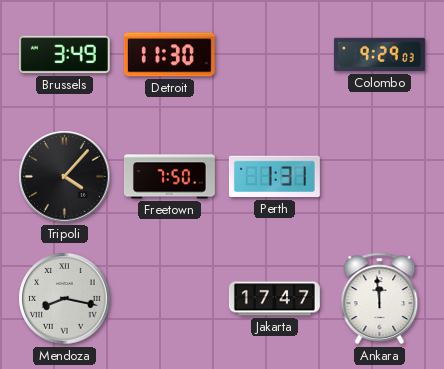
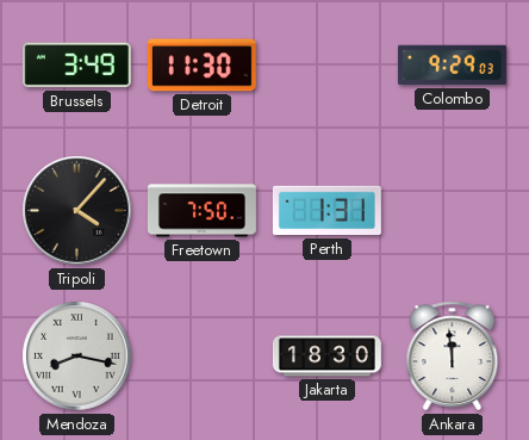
Jakarta: 17:47 -> 18:30 (326, 357)
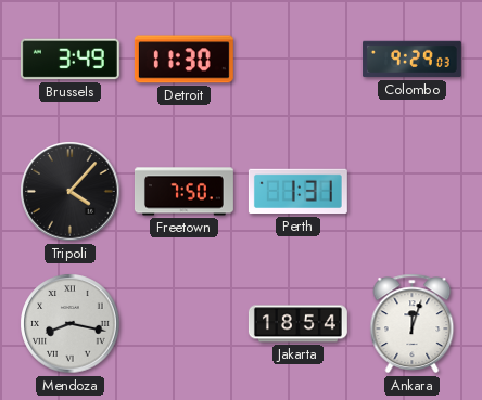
Jakarta: 18:30 -> 18:54 (297, 324)
Ankara: 11:59 -> 12:03 (413, 324)
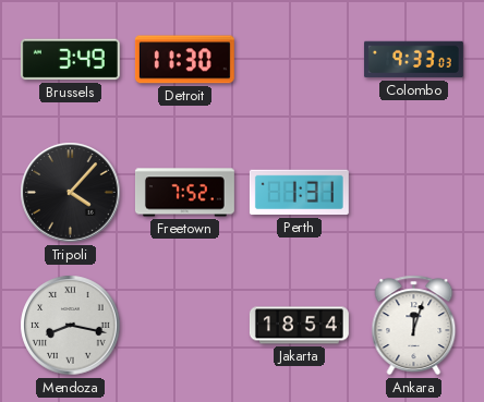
Colombo: 9:29 -> 9:33 (413, 60)
Freetown: 7:50 -> 7:52 (184, 193)
